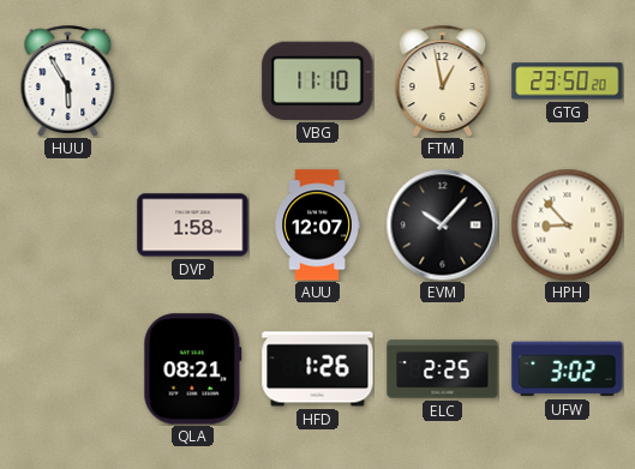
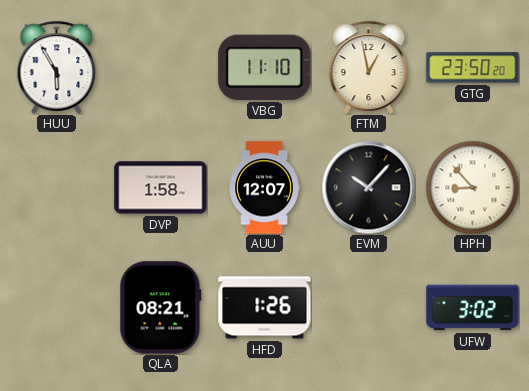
ELC: 2:25 -> none (443, 369)
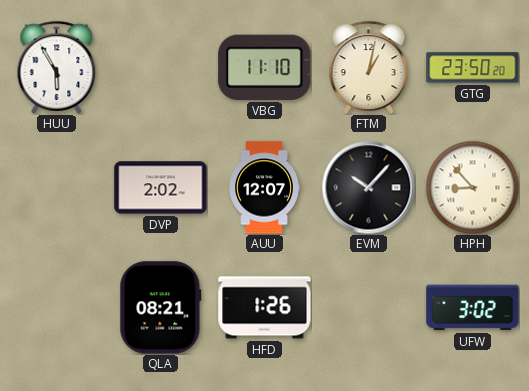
FTM: 12:58 -> 1:02 (369, 67)
DVP: 1:58 -> 2:02 (161, 188)
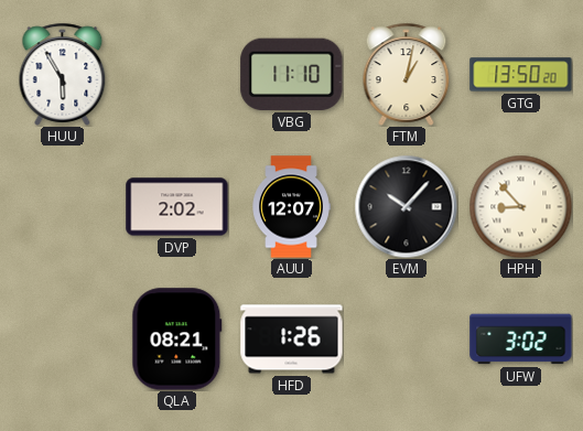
GTG: 23:50 -> 13:50 (521, 75)
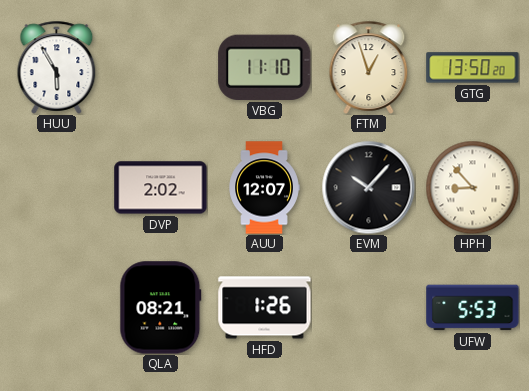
FTM: 1:02 -> 12:57 (369, 67)
UFW: 3:02 -> 5:53 (473, 308)
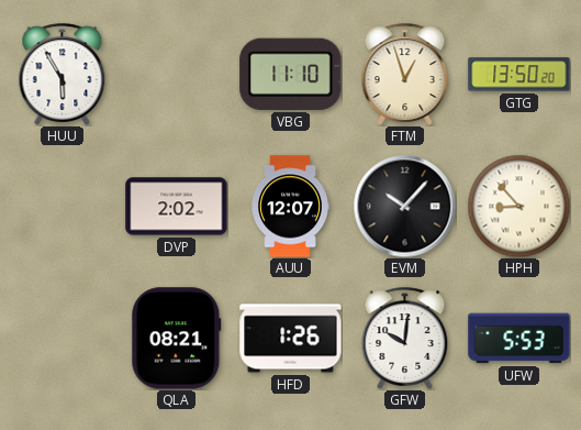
GFW: none -> 10:01 (405, 338)
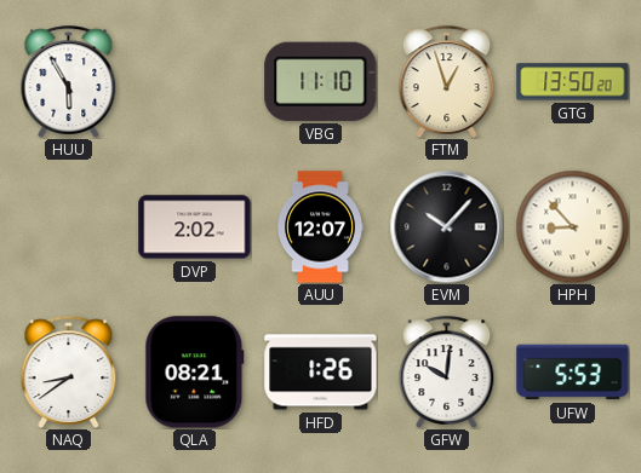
NAQ: none -> 8:39 (69, 371)
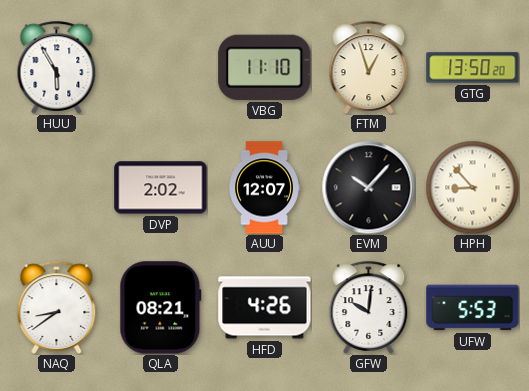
HFD: 1:26 -> 4:26 (265, 308)
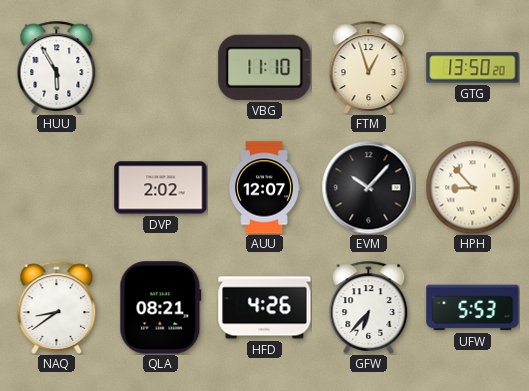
GFW: 10:01 -> 6:37 (369, 307)
